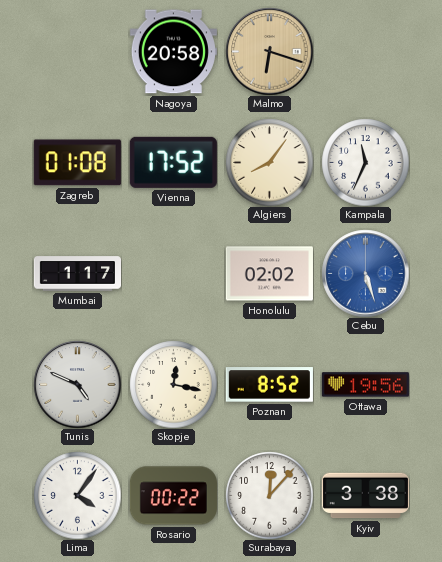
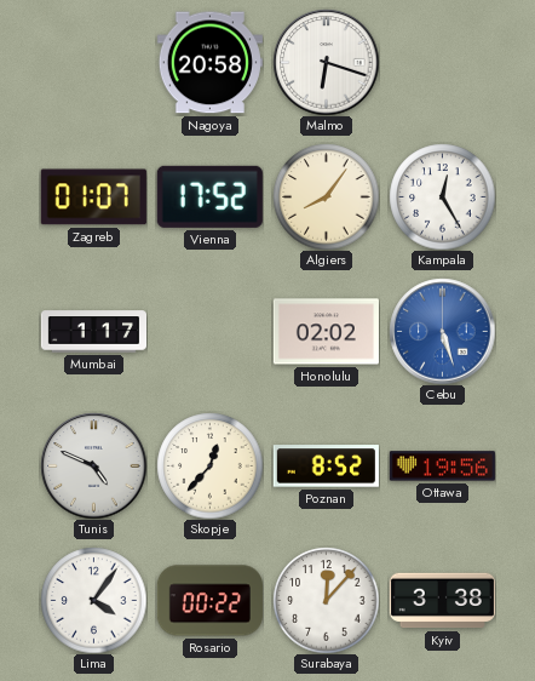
Malmo dial: champagne -> white (326, 62)
Zagreb: 01:08 -> 01:07 (93, 198)
Kampala: 11:34 -> 12:25 (442, 196)
Skopje: 12:17 -> 12:37 (209, 465)
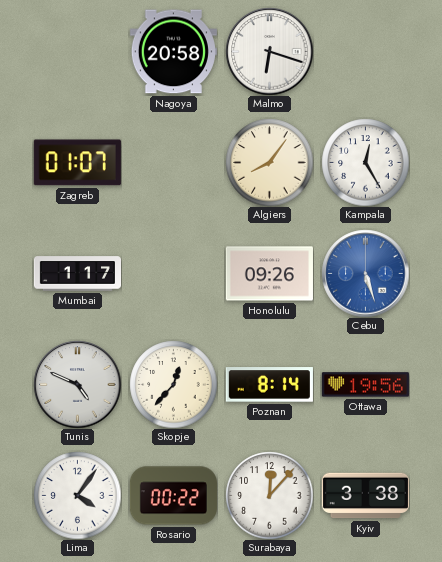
Vienna: 17:52 -> none (209, 196)
Honolulu: 02:02 -> 09:26 (269, 274)
Poznan: 8:52 -> 8:14 (269, 385)
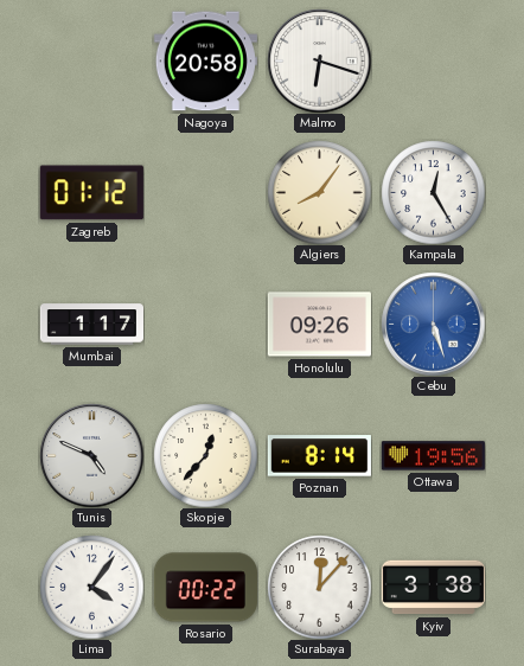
Zagreb: 01:07 -> 01:12 (91, 193)
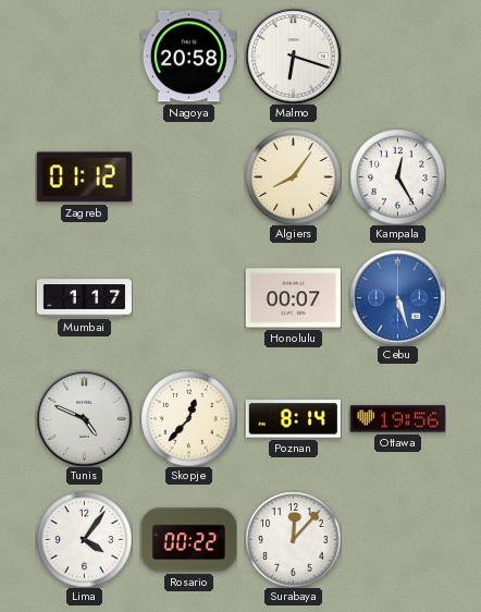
Honolulu: 09:26 -> 00:07 (293, 298)
Kyiv: 3:38 -> none (433, 588)
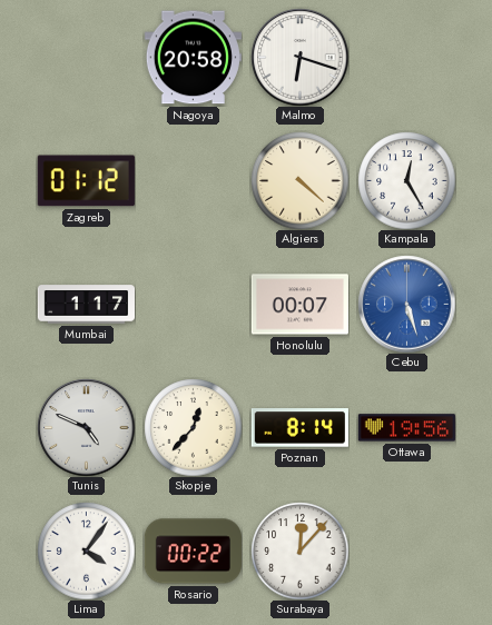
Algiers: 8:06 -> 4:22 (299, 180)
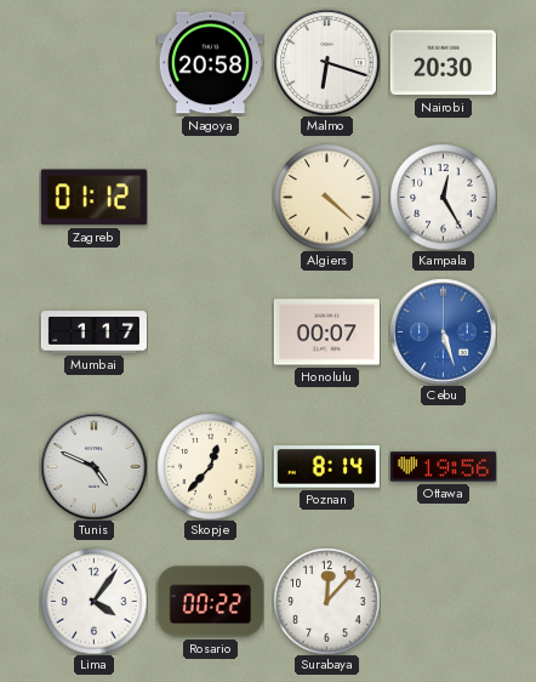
Nairobi: none -> 20:30 (443, 63)
